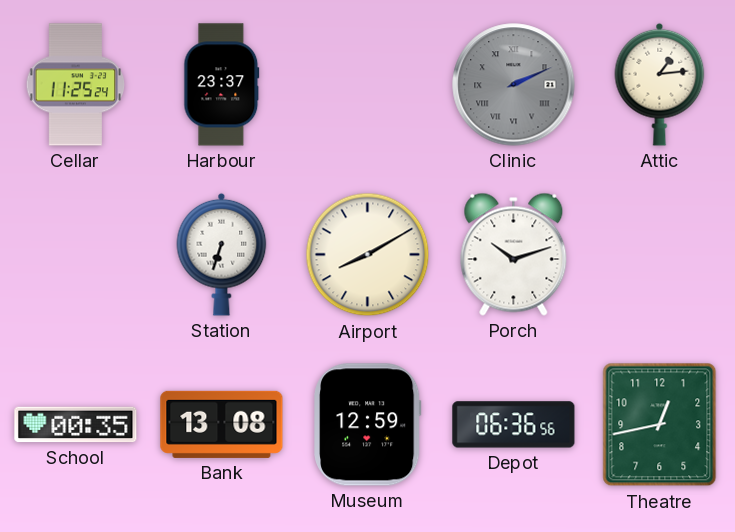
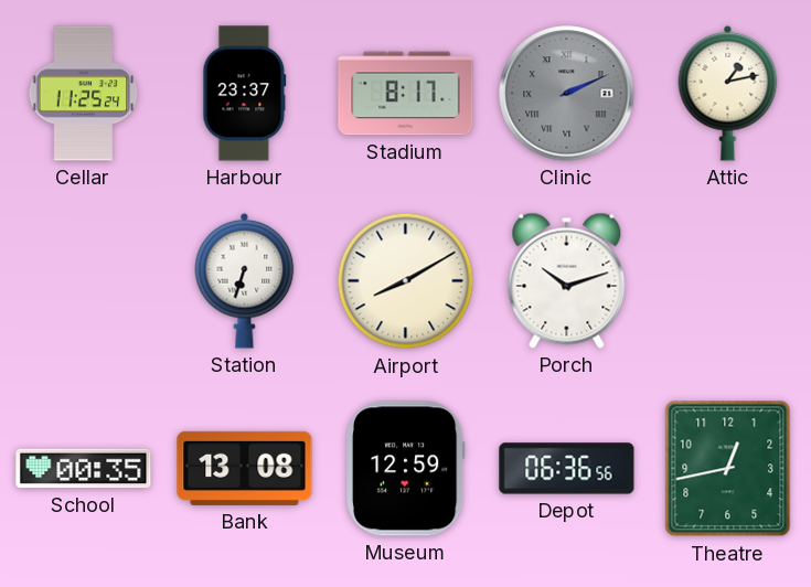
Stadium: none -> 8:17 (406, 94)
Attic: 1:14 -> 1:13 (728, 93)
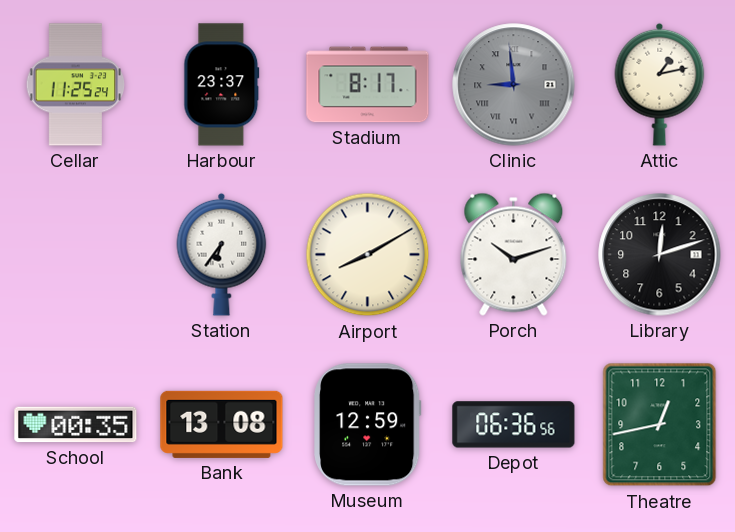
Clinic: 2:11 -> 8:59 (514, 85)
Station: 6:33 -> 6:36 (222, 254)
Library: none -> 12:12 (660, 255)
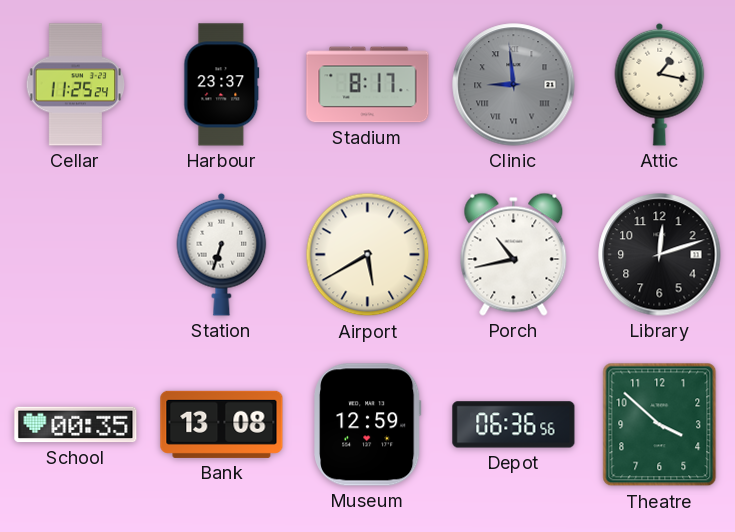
Attic: 1:13 -> 1:17 (660, 84)
Station: 6:36 -> 6:33 (222, 254)
Airport: 8:10 -> 5:40 (368, 255)
Porch: 10:12 -> 10:43 (514, 254)
Theatre: 12:43 -> 3:52 (660, 425)
